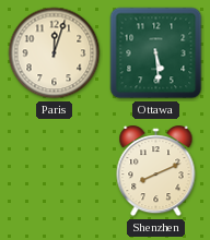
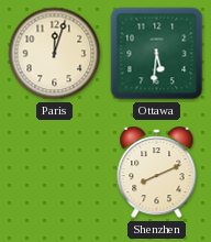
Ottawa: 5:29 -> 5:31 (157, 54)
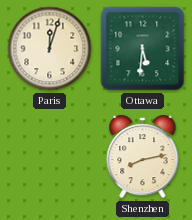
Shenzhen: 8:11 -> 8:13 (143, 158)
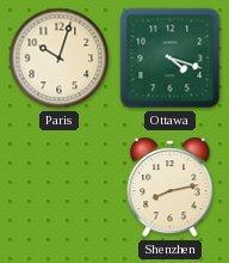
Paris: 12:03 -> 10:03 (60, 59)
Ottawa: 5:31 -> 4:18 (171, 59)
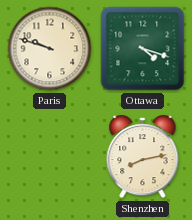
Paris: 10:03 -> 9:48 (50, 49)
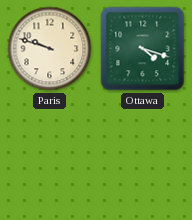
Shenzhen: 8:13 -> none (143, 158)
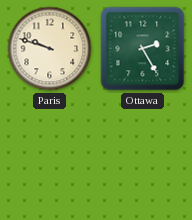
Ottawa: 4:18 -> 2:25 (143, 49)
